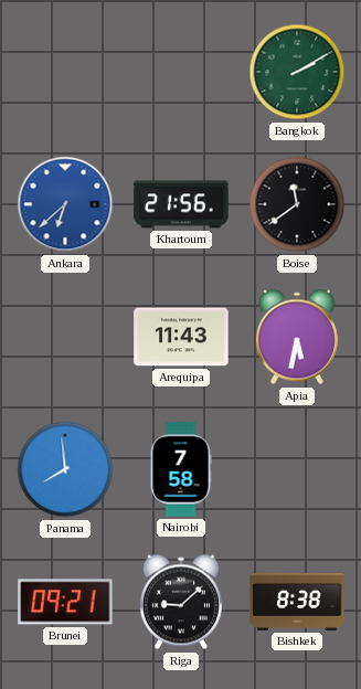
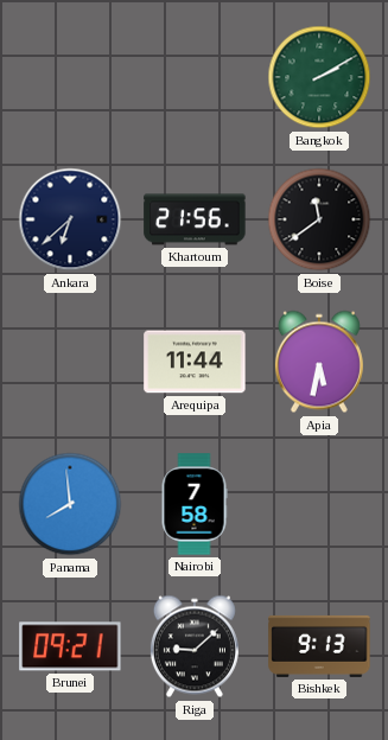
Ankara dial: blue -> navy (70, 219)
Arequipa: 11:43 -> 11:44 (195, 362)
Bishkek: 8:38 -> 9:13 (319, 646)
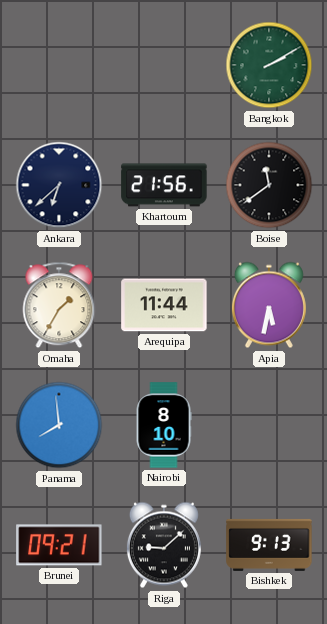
Omaha: none -> 1:35 (59, 305)
Nairobi: 7:58 -> 8:10 (164, 425)
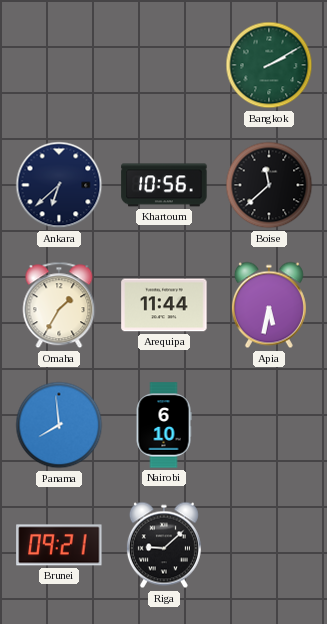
Khartoum: 21:56 -> 10:56 (164, 185)
Boise: 11:39 -> 11:38 (269, 185)
Nairobi: 8:10 -> 6:10 (164, 425)
Bishkek: 9:13 -> none (269, 545)
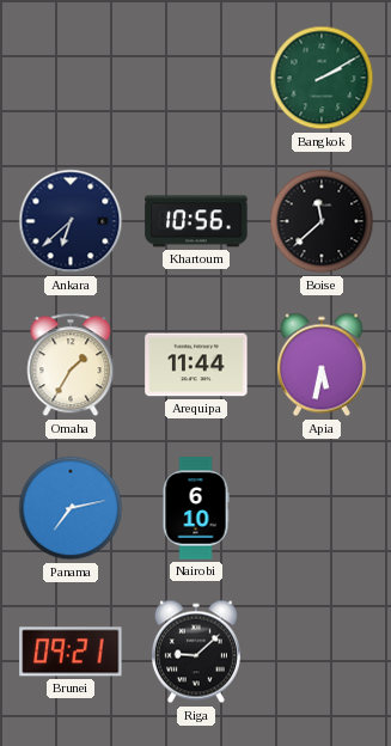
Panama: 7:59 -> 7:13 (71, 508)
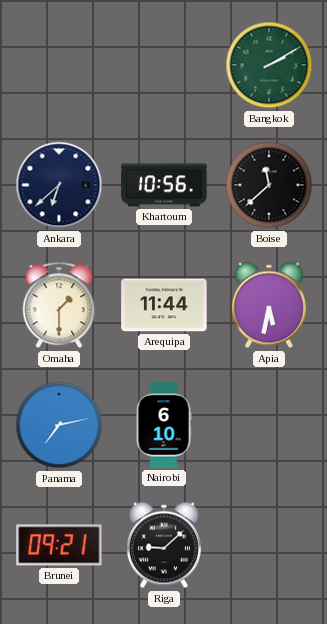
Omaha: 1:35 -> 1:30 (59, 305)
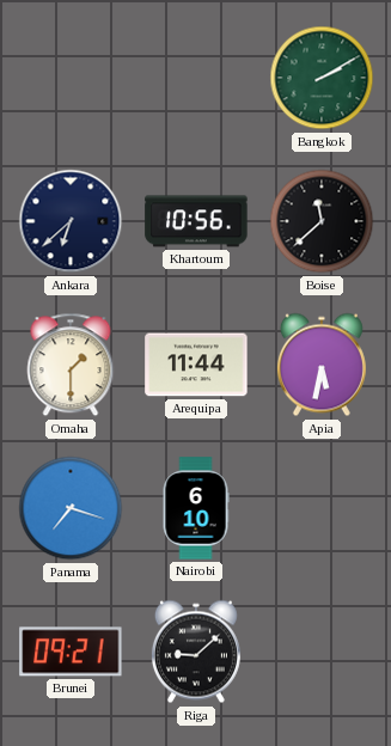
Panama: 7:13 -> 7:18 (71, 508)
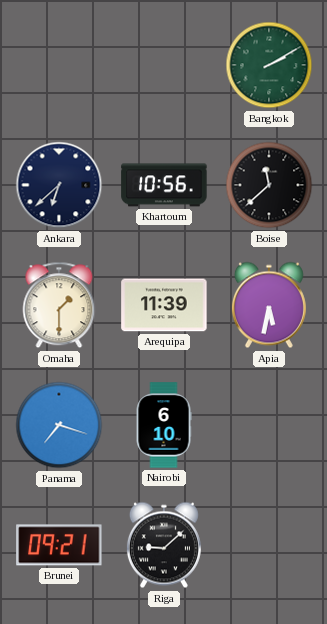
Arequipa: 11:44 -> 11:39 (164, 305)
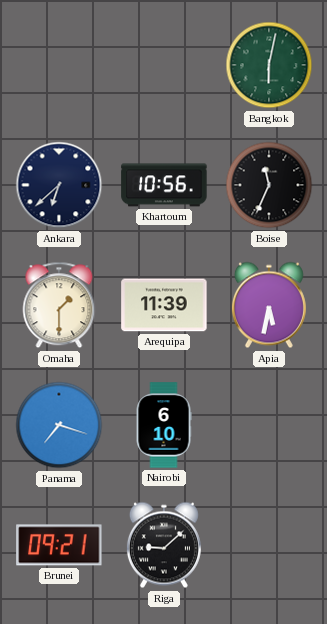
Bangkok: 2:10 -> 6:02 (269, 65)
Boise: 11:38 -> 11:34 (269, 185)
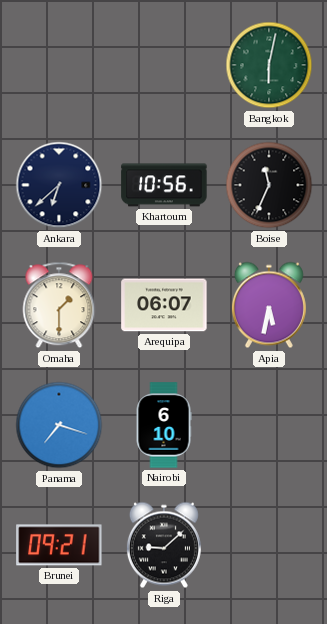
Arequipa: 11:39 -> 06:07 (164, 305)
